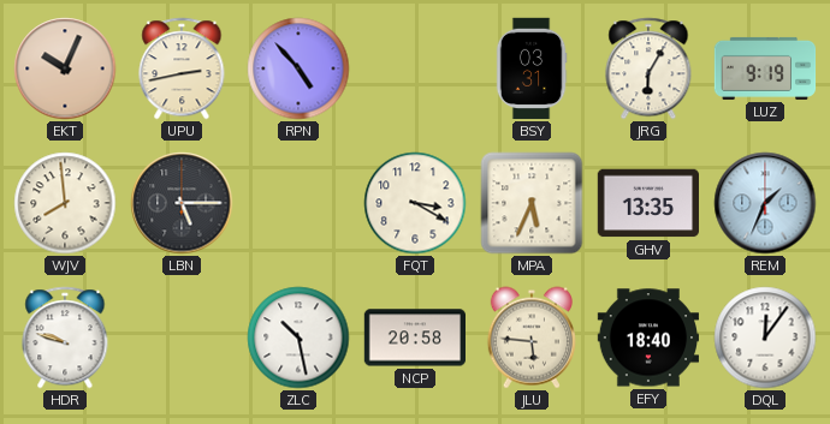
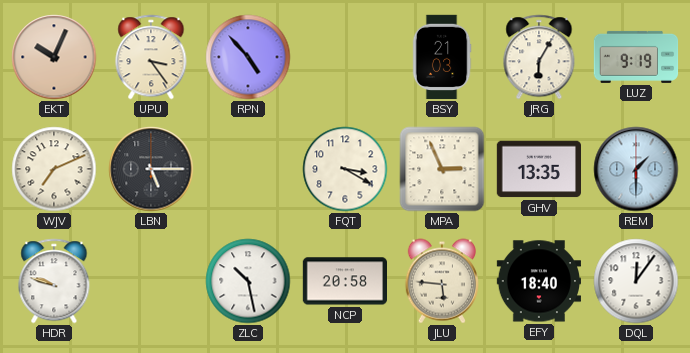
UPU: 2:43 -> 3:24 (151, 57)
BSY: 03:31 -> 21:03 (442, 57)
WJV: 7:59 -> 7:11 (54, 169)
MPA: 5:34 -> 2:56 (442, 169)
REM: 1:34 -> 1:30 (636, 169)
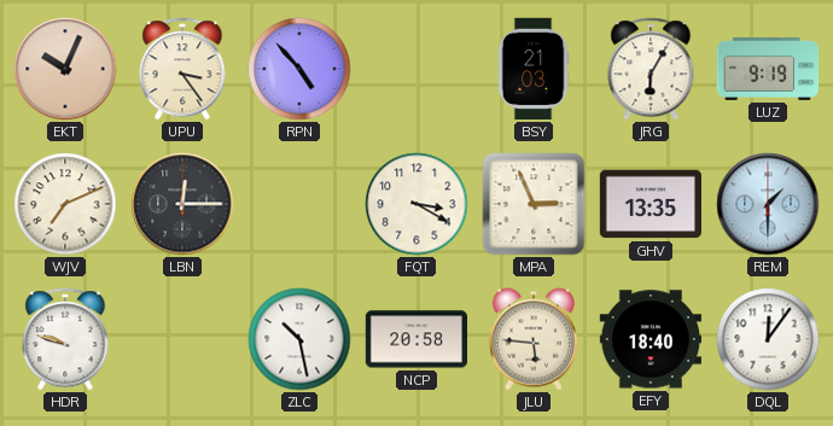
LBN: 5:15 -> 12:15 (182, 204)
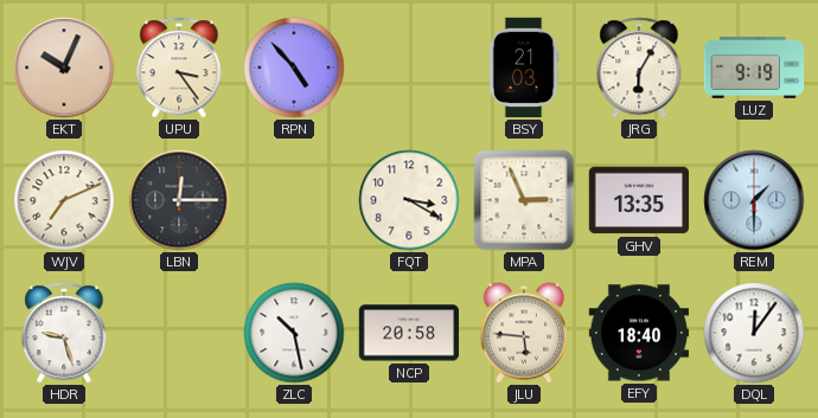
HDR: 9:48 -> 9:27 (64, 333)
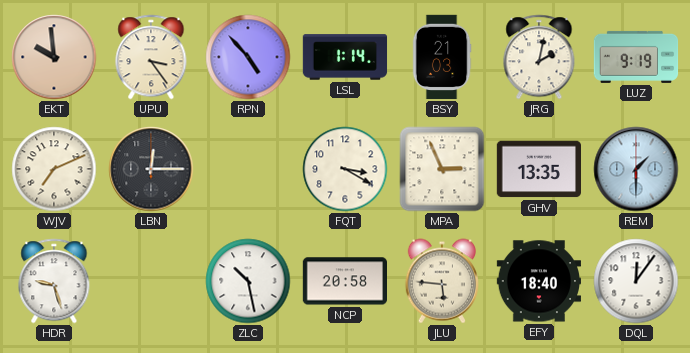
EKT: 10:04 -> 9:59 (54, 57)
LSL: none -> 1:14 (345, 57)
JRG: 6:05 -> 2:02 (539, 57)
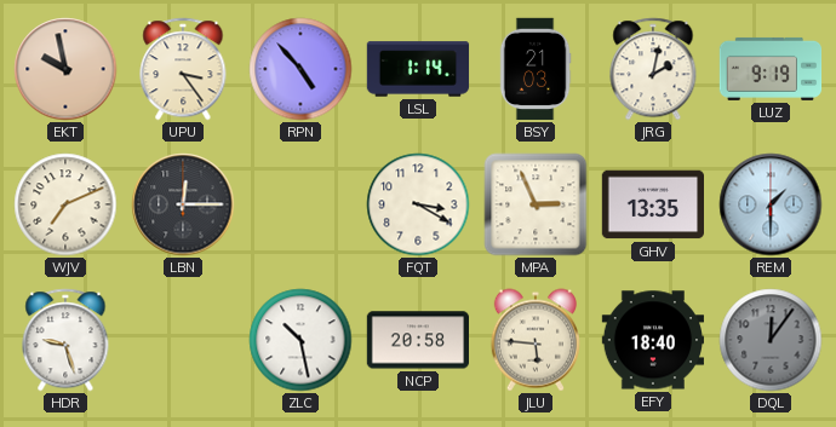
EKT: 9:59 -> 9:58 (65, 69)
DQL dial: white -> grey (771, 340)
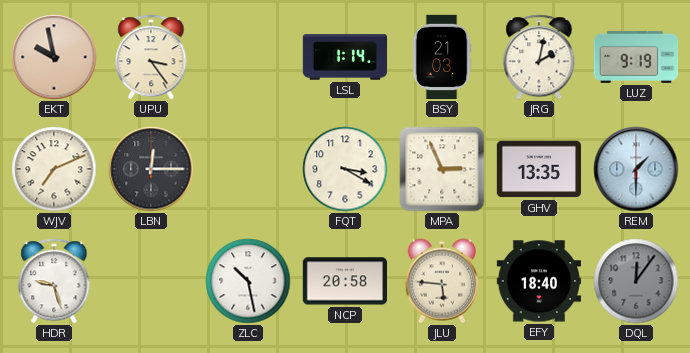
RPN: 4:53 -> none (300, 69)
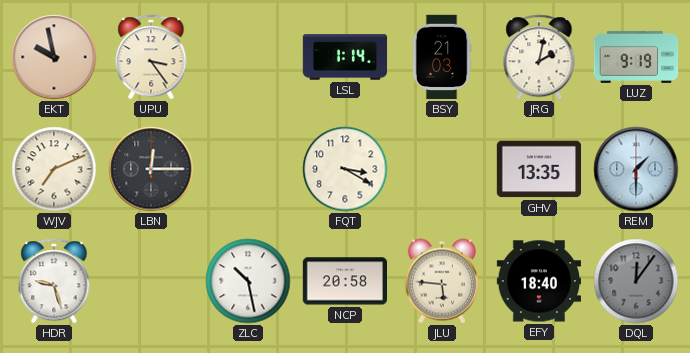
MPA: 2:56 -> none (442, 169)
